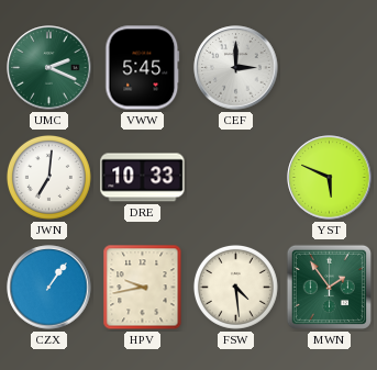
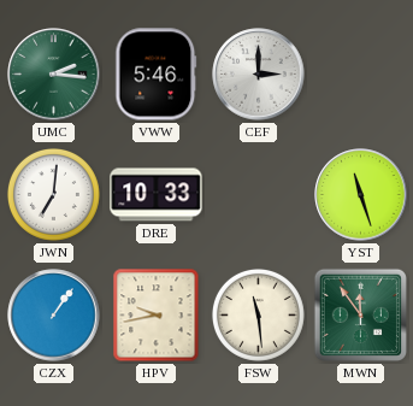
UMC: 2:19 -> 2:16 (54, 75)
VWW: 5:45 -> 5:46 (157, 75)
YST: 5:49 -> 11:27 (361, 195)
FSW: 4:29 -> 11:29 (258, 314)
MWN: 1:54 -> 11:54 (360, 314)
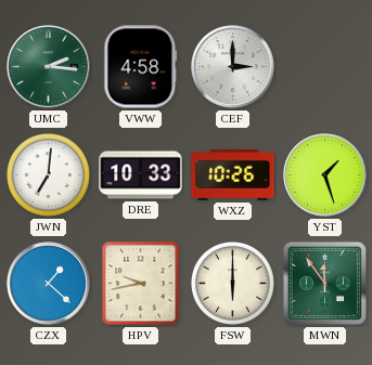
VWW: 5:46 -> 4:58 (141, 67)
WXZ: none -> 10:26 (233, 174)
YST: 11:27 -> 1:27 (325, 175)
CZX: 1:06 -> 1:22 (49, 284)
FSW: 11:29 -> 6:00 (232, 283)
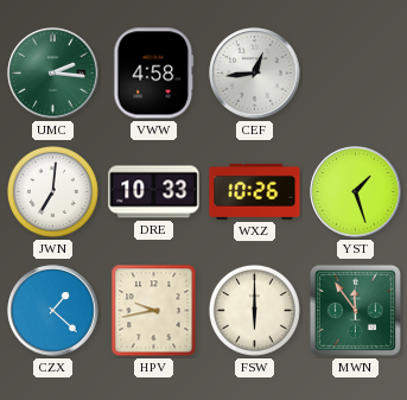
CEF: 3:00 -> 12:44 (255, 74)
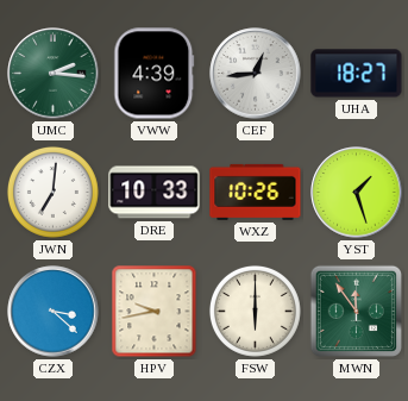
VWW: 4:58 -> 4:39 (155, 74)
UHA: none -> 18:27 (357, 74)
CZX: 1:22 -> 3:22 (54, 312)
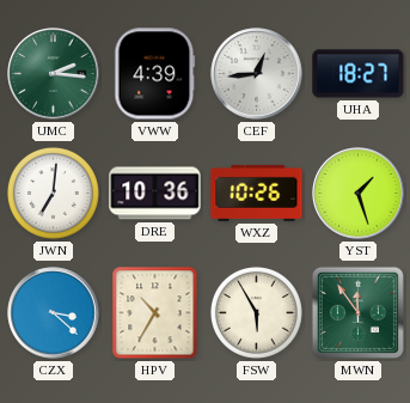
DRE: 10:33 -> 10:36 (155, 194)
HPV: 9:43 -> 10:35 (155, 313)
FSW: 6:00 -> 5:55 (256, 312)
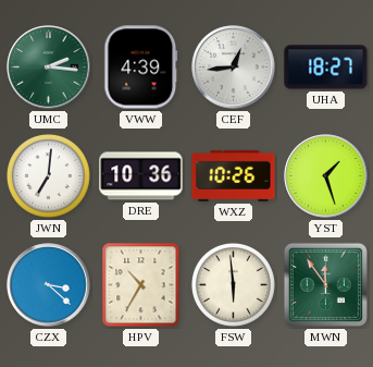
FSW: 5:55 -> 5:59 (233, 284)
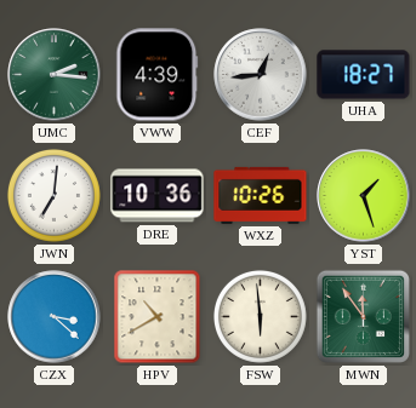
HPV: 10:35 -> 10:40 (158, 317)
